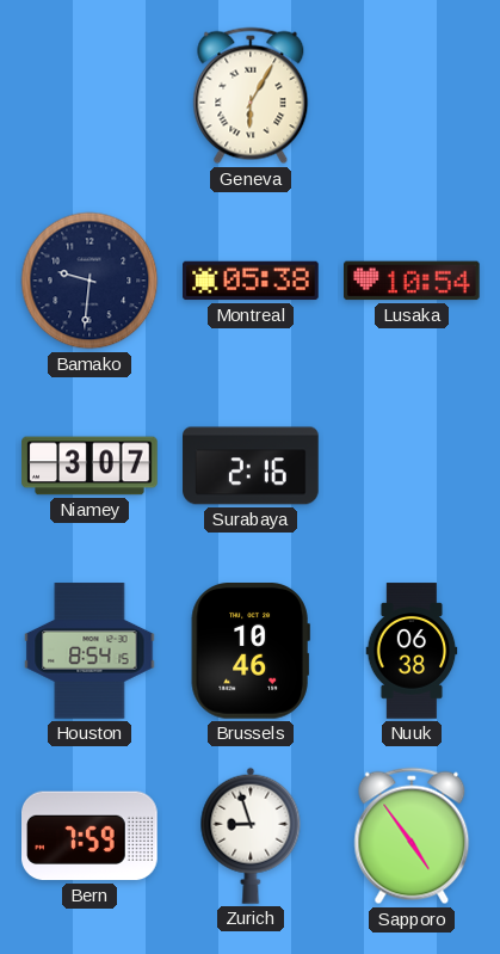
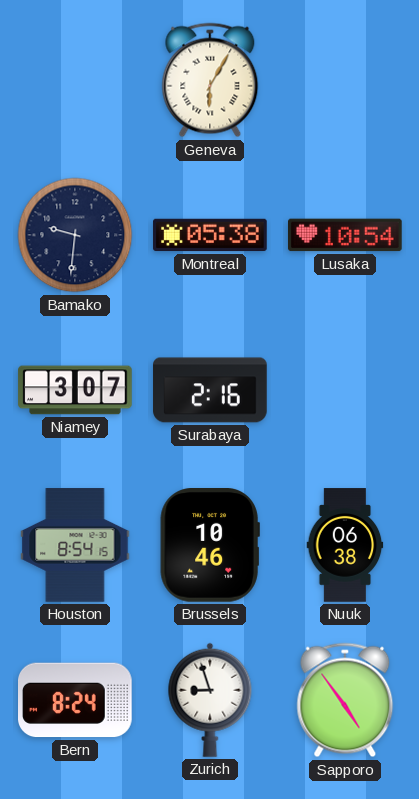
Bern: 7:59 -> 8:24 (76, 700)
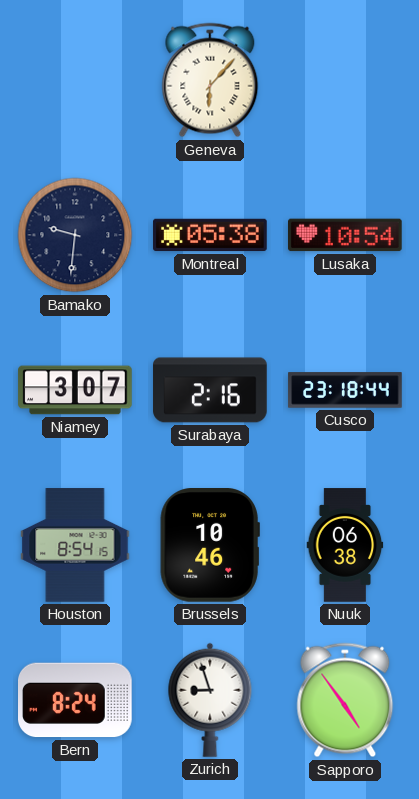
Geneva: 6:05 -> 6:07 (210, 80)
Cusco: none -> 23:18 (345, 390)
